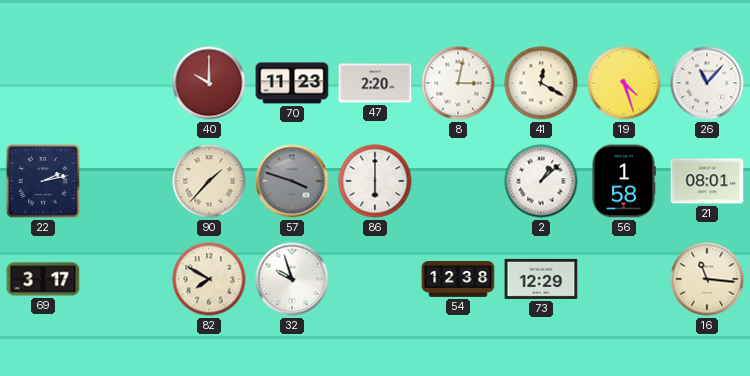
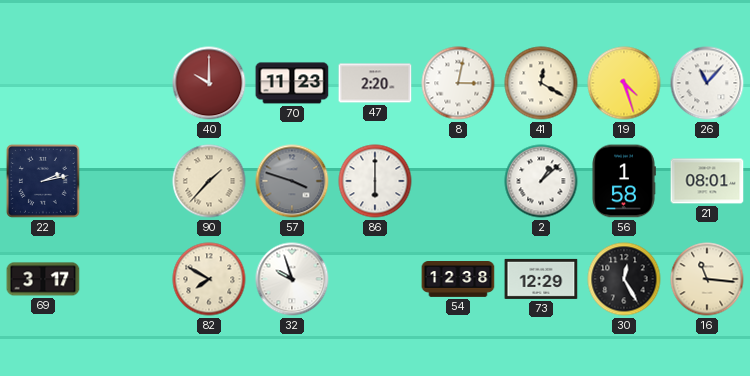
30: none -> 12:25 (624, 279)
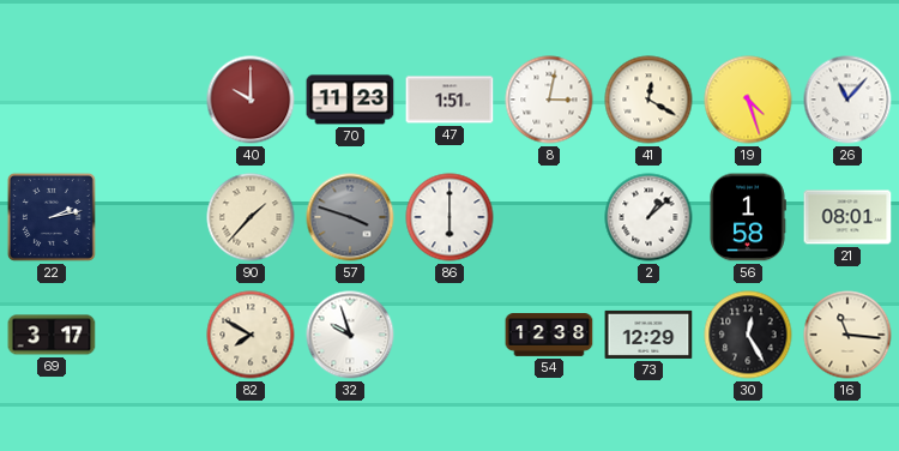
47: 2:20 -> 1:51 (450, 100)
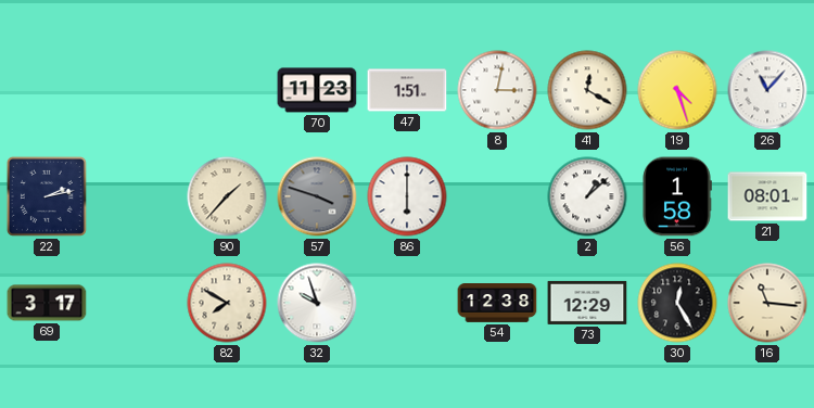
40: 10:00 -> none (251, 100)
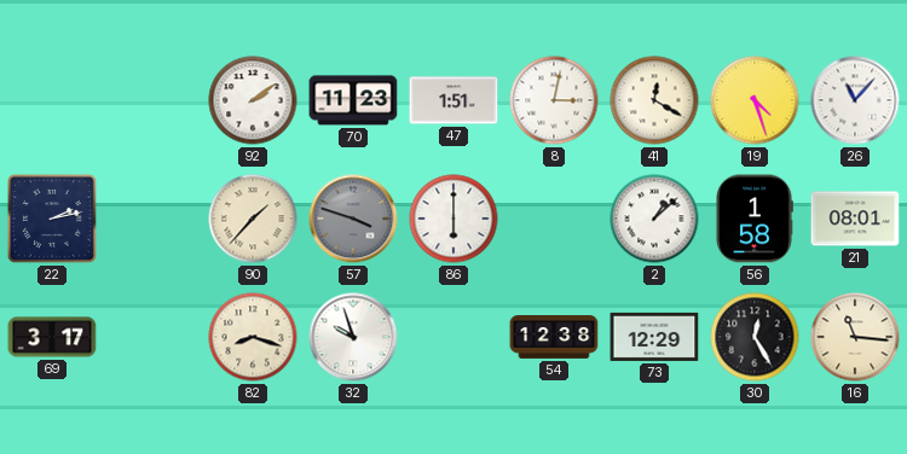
92: none -> 2:09 (253, 100)
82: 7:50 -> 8:18 (253, 337)
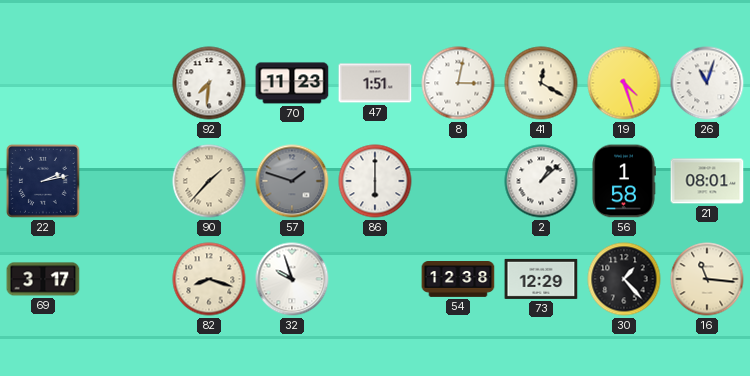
92: 2:09 -> 7:31 (209, 83)
26: 11:07 -> 11:03 (707, 83)
57: 3:48 -> 1:48 (292, 181)
30: 12:25 -> 1:23 (624, 279)
